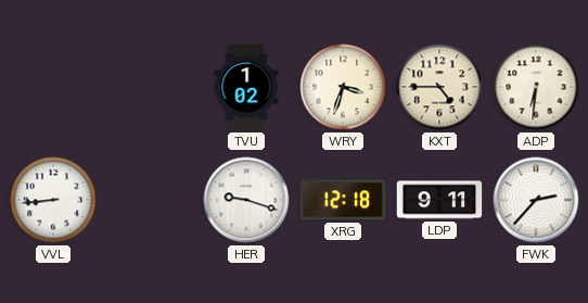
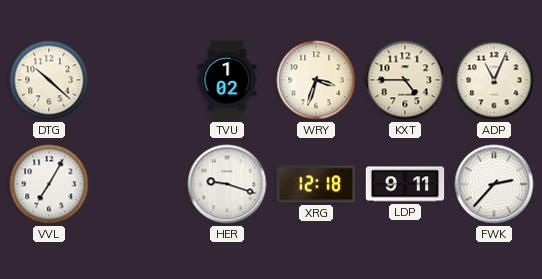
DTG: none -> 10:22 (49, 80)
ADP: 6:31 -> 11:04 (494, 80)
VVL: 8:44 -> 7:05 (49, 184)
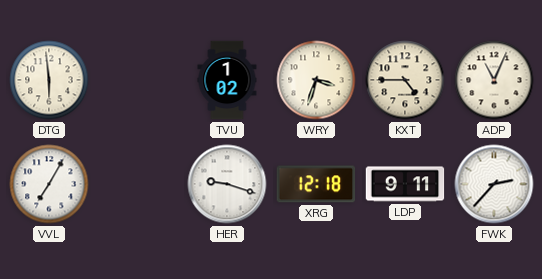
DTG: 10:22 -> 5:59 (49, 80)
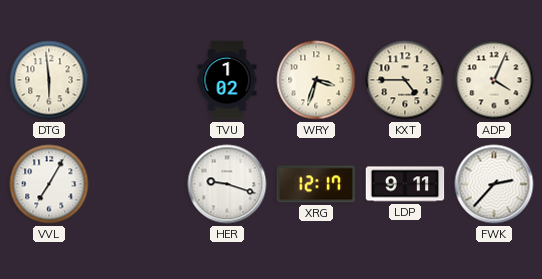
ADP: 11:04 -> 4:04 (494, 80)
XRG: 12:18 -> 12:17 (316, 184)
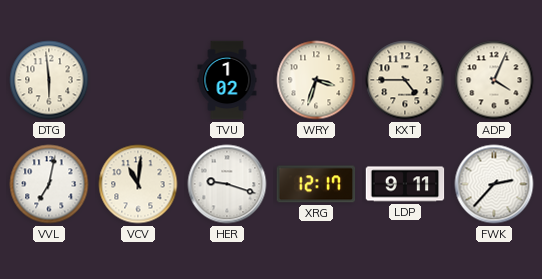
VVL: 7:05 -> 7:02 (49, 184)
VCV: none -> 11:01 (138, 184)
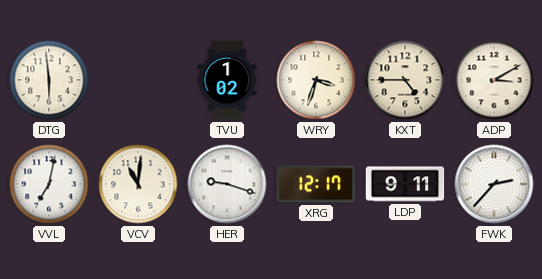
ADP: 4:04 -> 3:10 (494, 80)
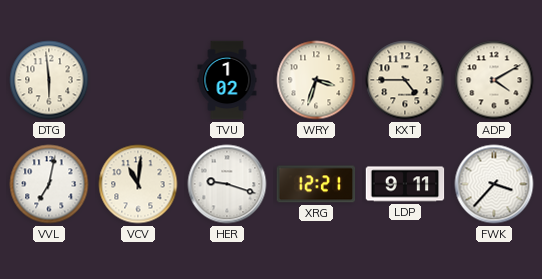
ADP: 3:10 -> 4:10 (494, 80)
XRG: 12:17 -> 12:21 (316, 184)
FWK: 2:37 -> 3:37 (494, 184)
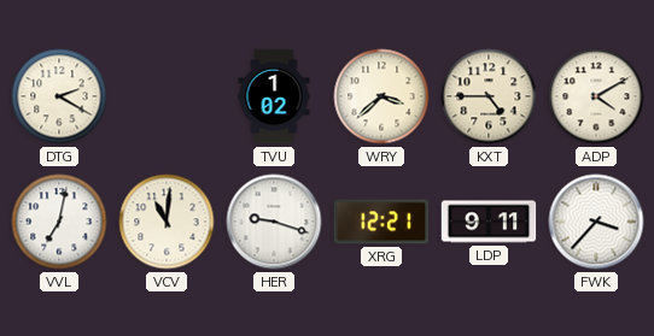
DTG: 5:59 -> 2:20 (59, 96)
WRY: 3:33 -> 3:38 (381, 96)
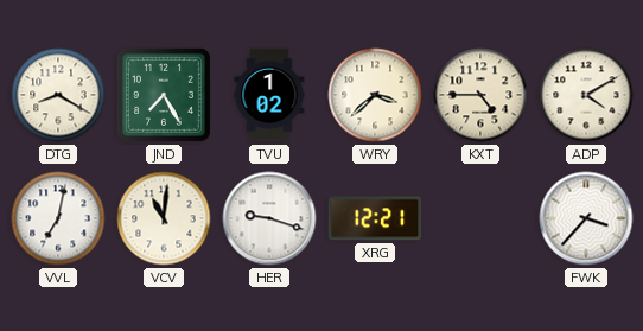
DTG: 2:20 -> 8:20 (58, 95)
JND: none -> 7:25 (164, 95)
LDP: 9:11 -> none (489, 222)
